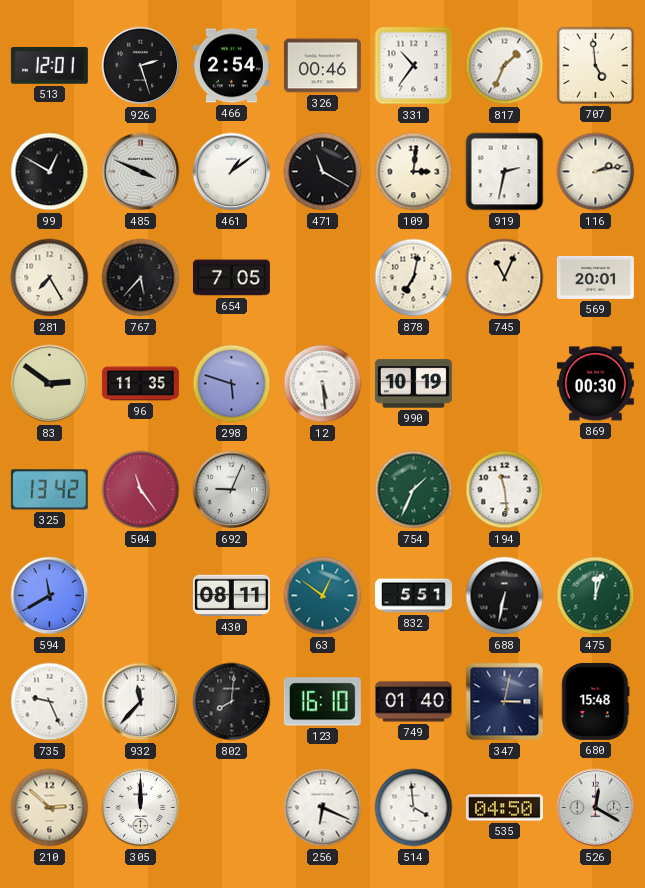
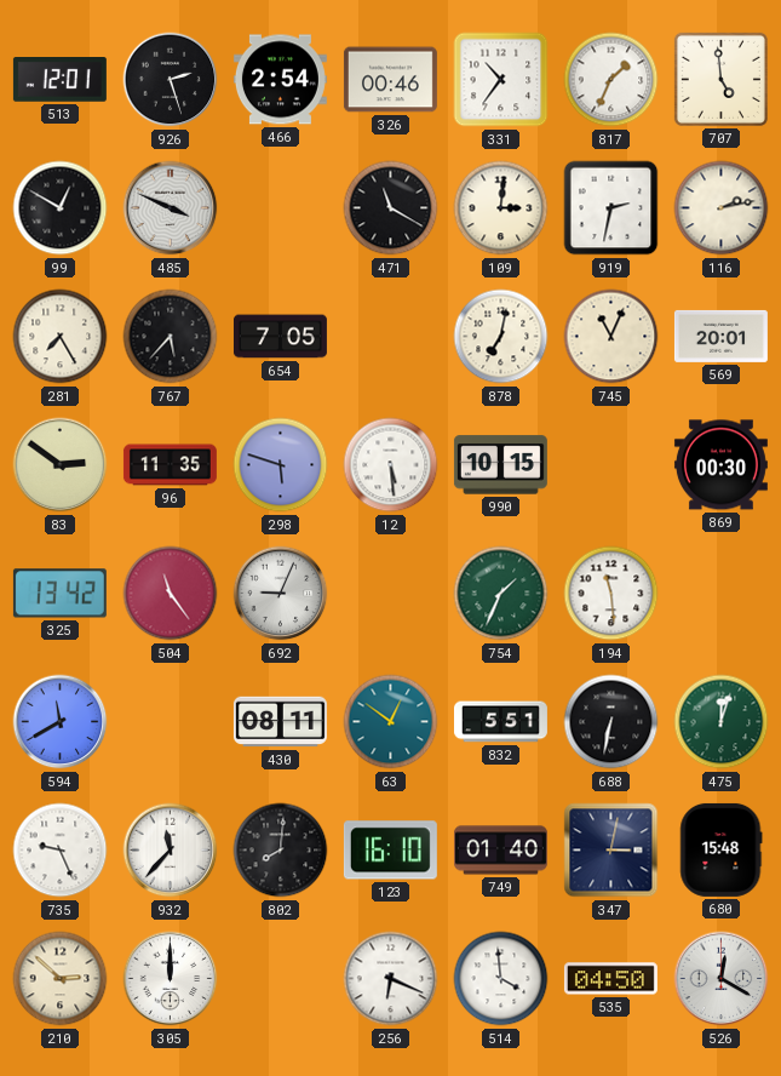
461: 1:09 -> none (232, 172)
990: 10:19 -> 10:15 (500, 465)
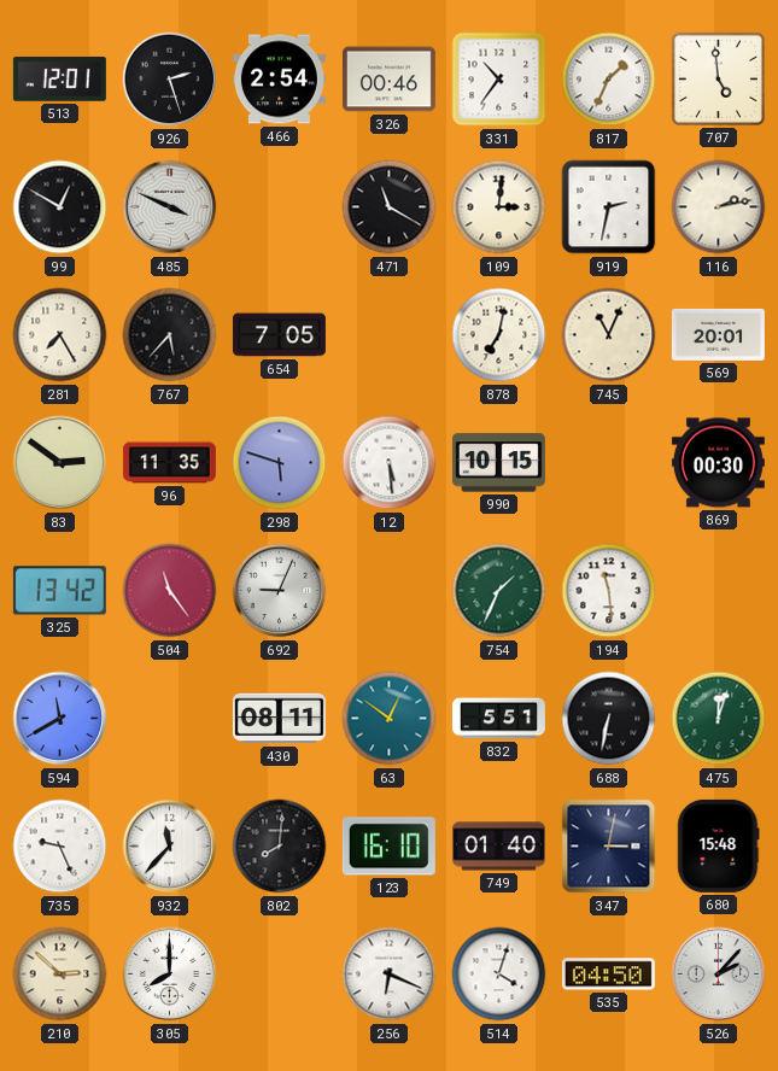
305: 12:00 -> 8:00 (170, 975)
514: 3:59 -> 4:03 (499, 975)
526: 12:20 -> 2:07 (719, 975)
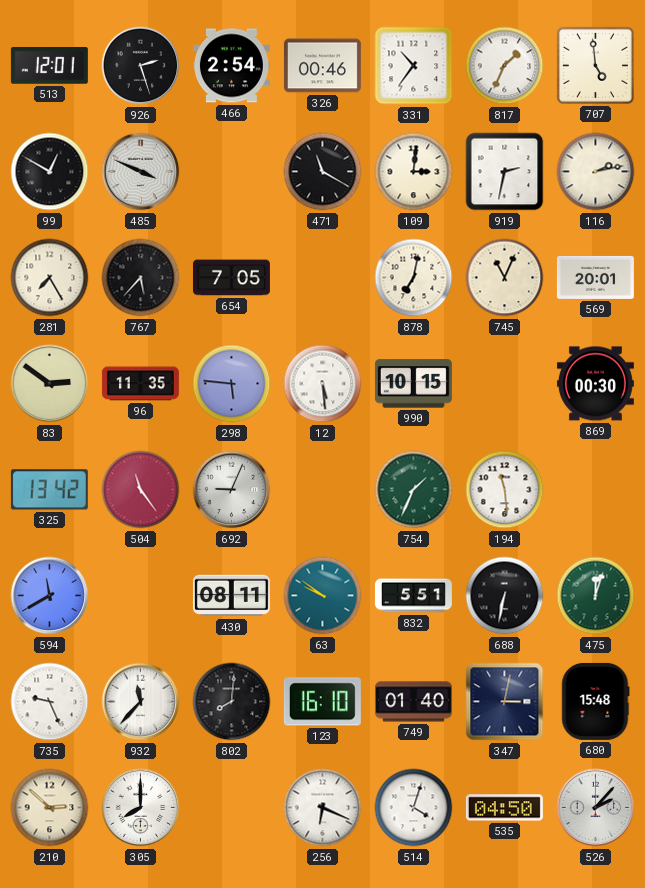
298: 5:48 -> 5:46 (232, 384)
63: 12:51 -> 9:51 (323, 596)
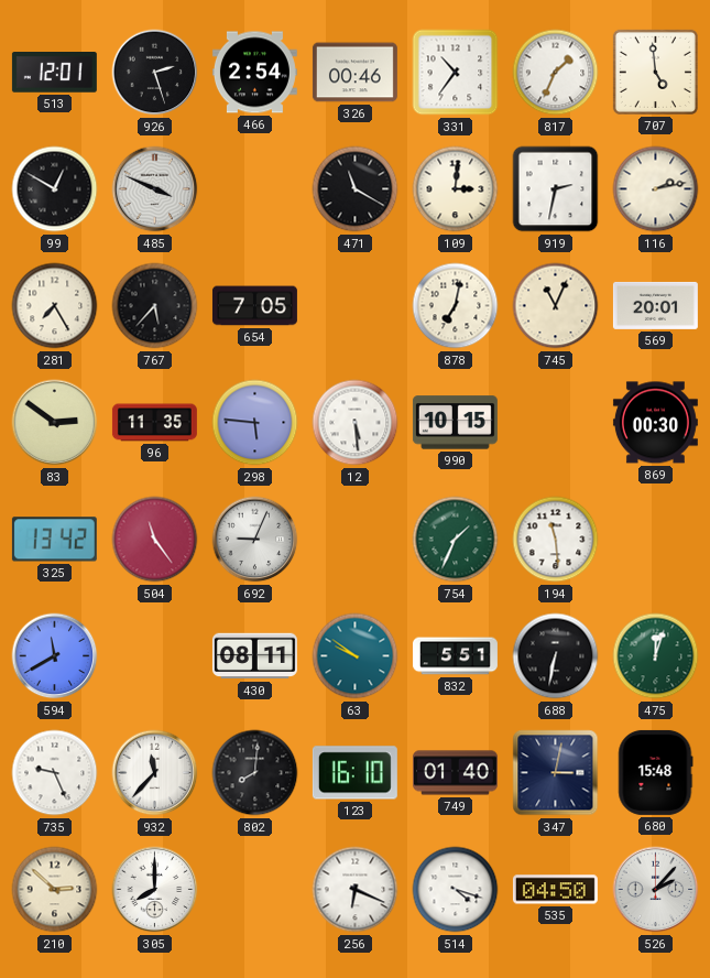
514: 4:03 -> 4:18 (456, 890)
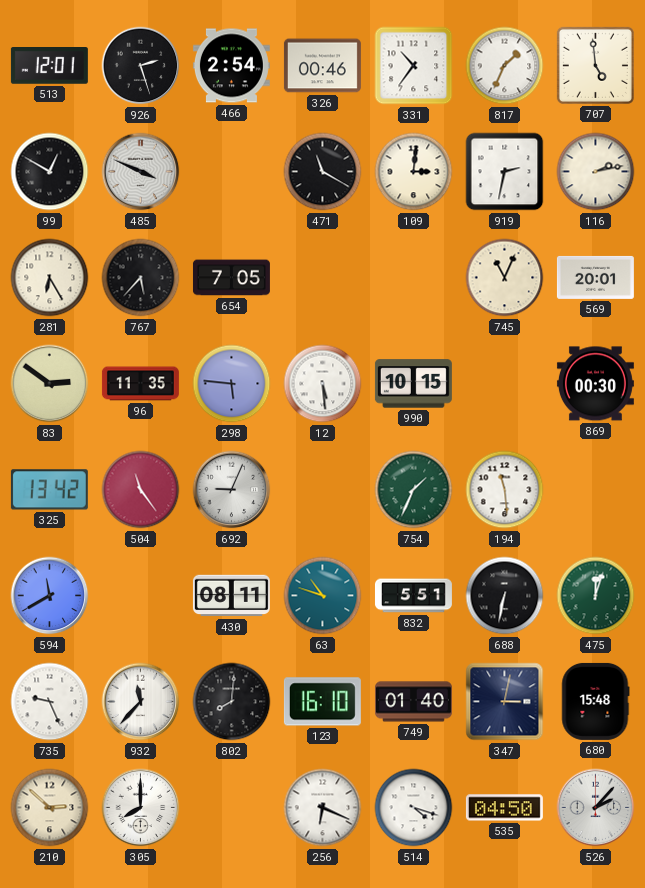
281: 7:25 -> 6:25 (50, 278)
878: 7:02 -> none (456, 306)
63: 9:51 -> 10:48 (323, 596)
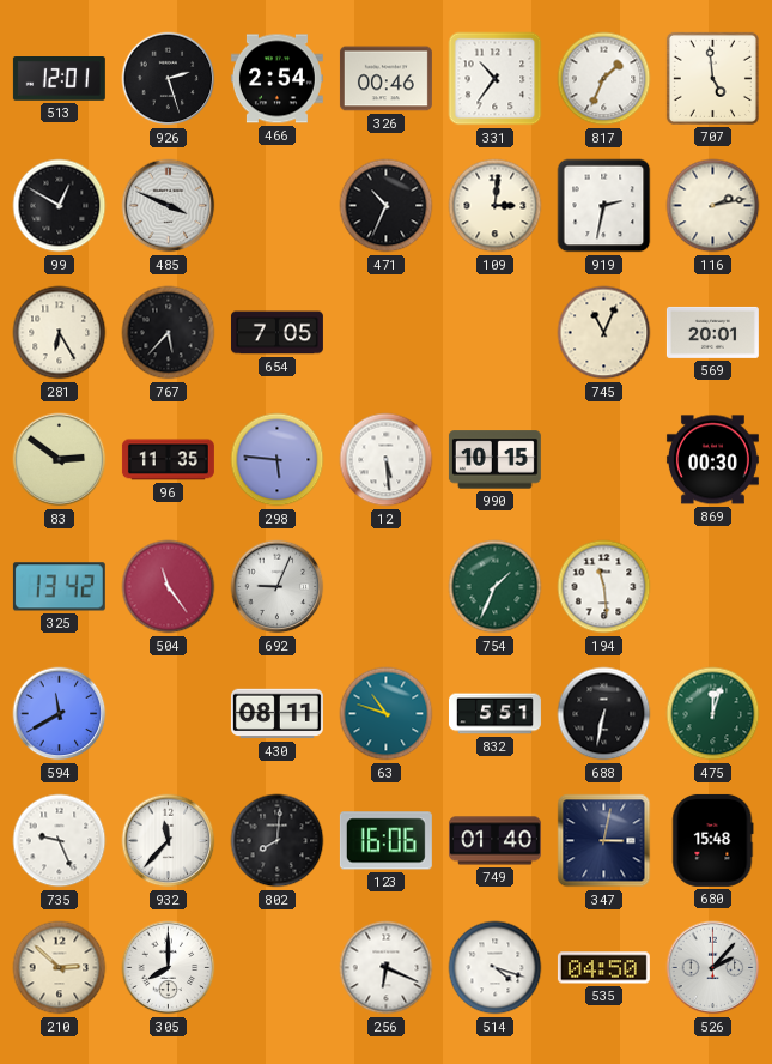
471: 11:20 -> 10:34 (387, 206)
123: 16:10 -> 16:06 (385, 841)
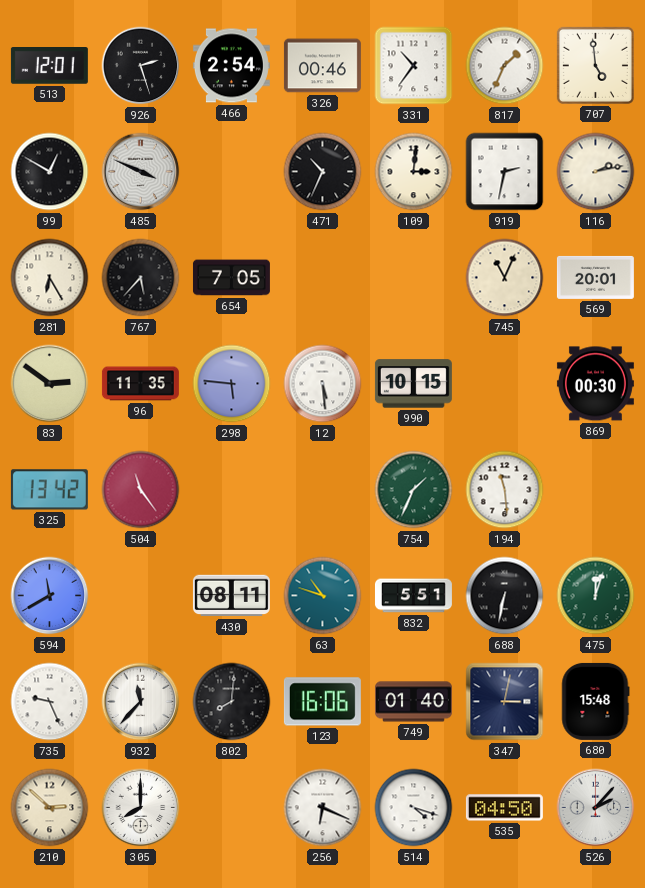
692: 9:04 -> none (278, 587)
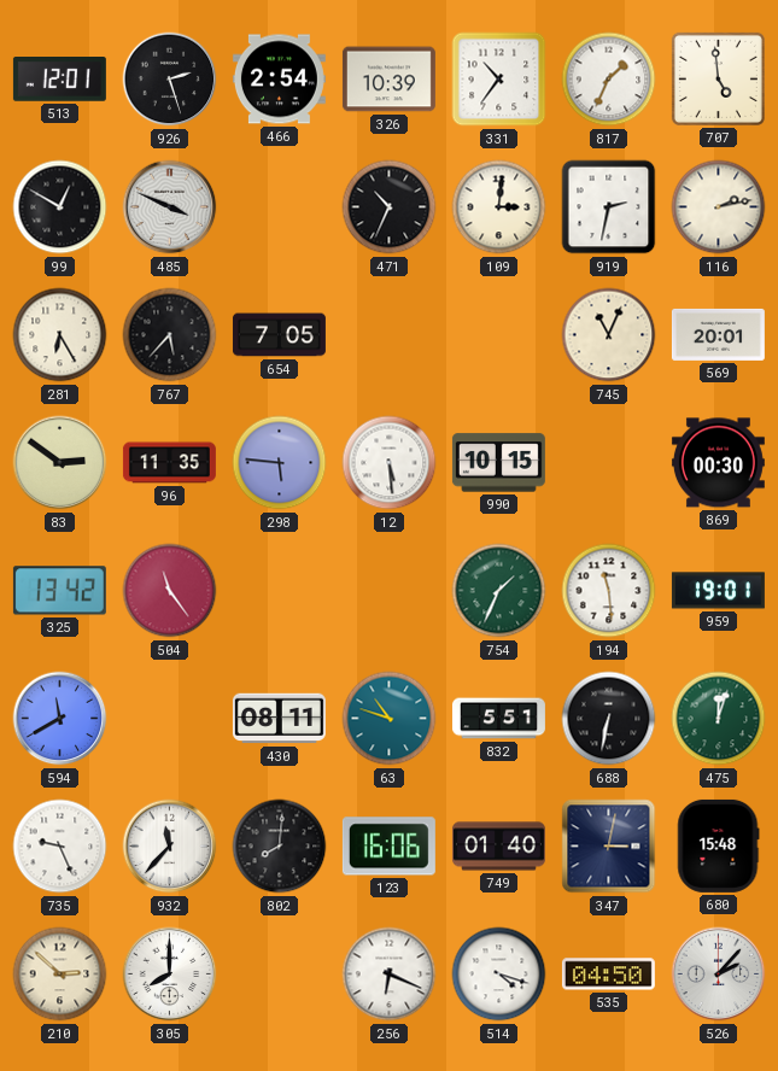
326: 00:46 -> 10:39 (388, 80)
959: none -> 19:01 (718, 591)
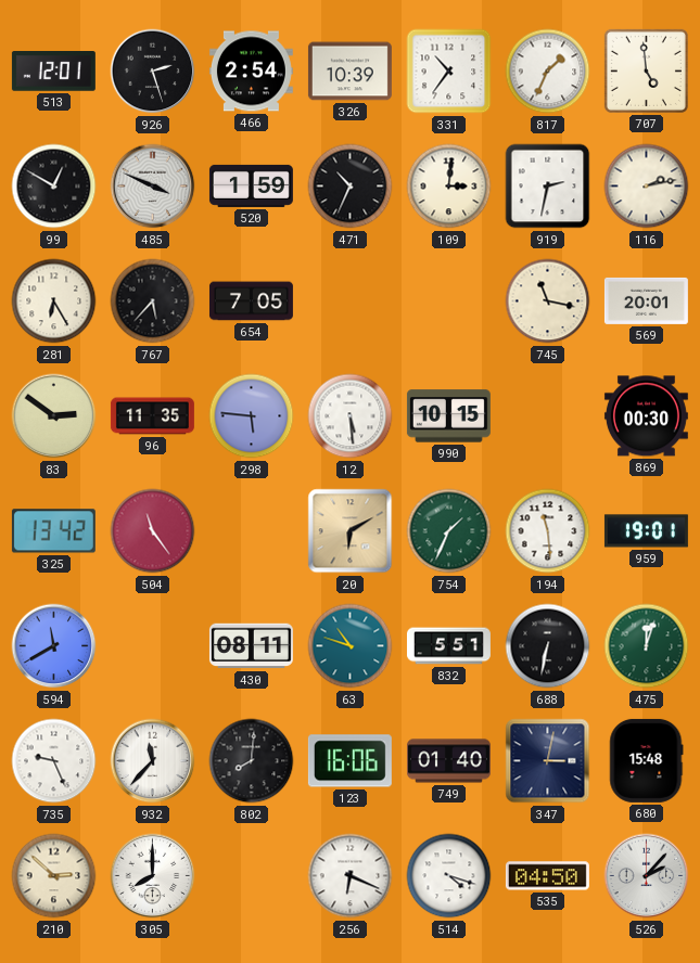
520: none -> 1:59 (251, 185)
745: 11:04 -> 11:17 (548, 301)
20: none -> 6:10 (351, 531)
